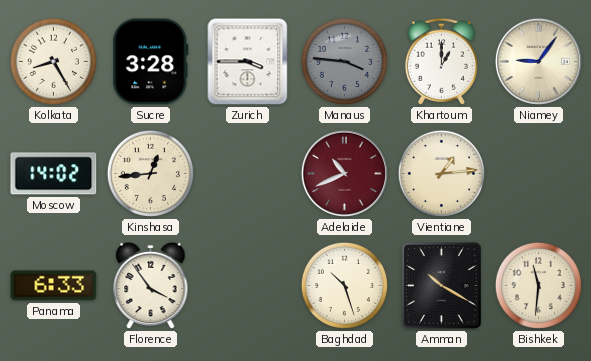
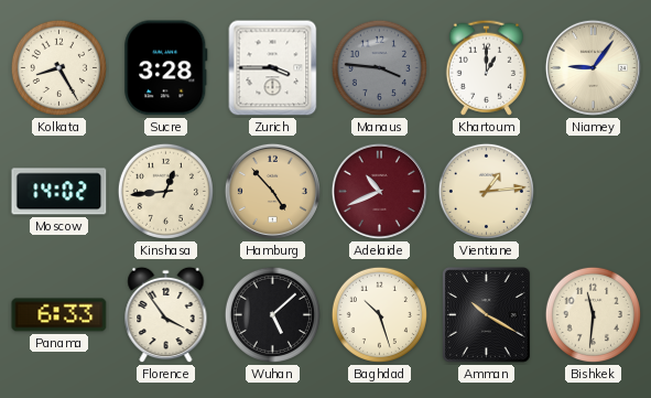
Hamburg: none -> 4:53 (272, 191)
Wuhan: none -> 5:08 (272, 314)
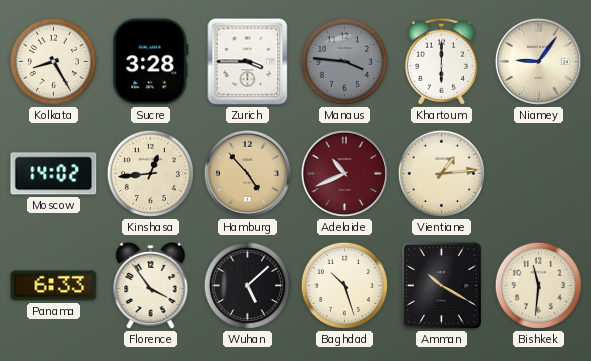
Khartoum: 1:00 -> 6:00 (441, 61)
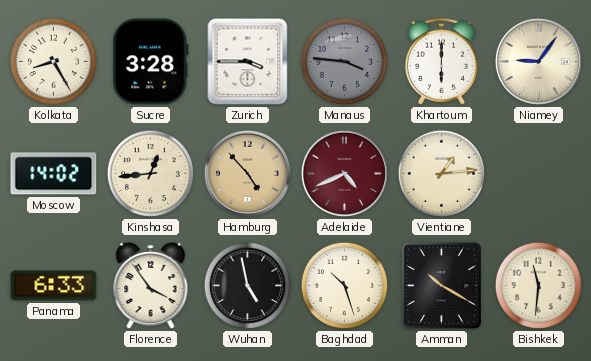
Adelaide: 10:41 -> 4:41 (344, 173)
Wuhan: 5:08 -> 4:58 (247, 285)
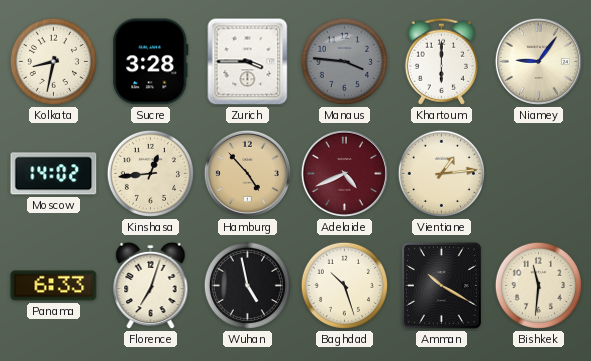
Kolkata: 8:25 -> 8:32 (53, 61)
Florence: 3:54 -> 7:03 (151, 286)
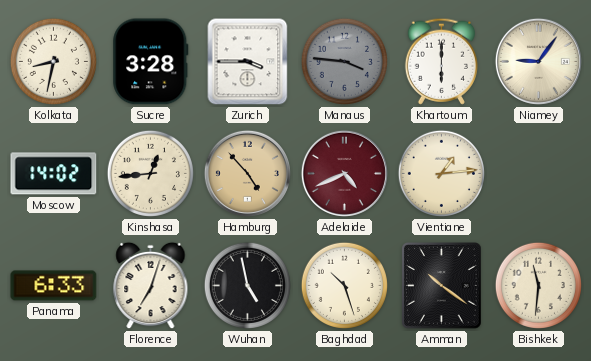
Amman: 10:20 -> 10:21 (442, 286)
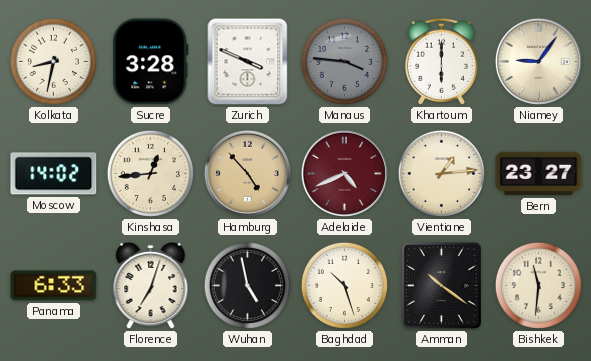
Zurich: 3:45 -> 3:49 (248, 62)
Bern: none -> 23:27 (539, 174)
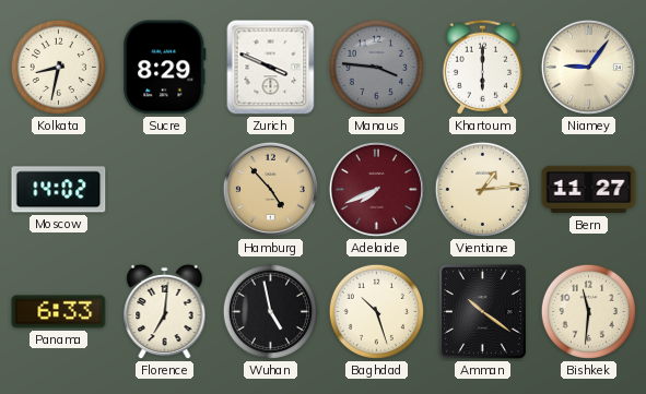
Sucre: 3:28 -> 8:29 (165, 68)
Kinshasa: 12:44 -> none (150, 173)
Adelaide: 4:41 -> 7:41 (376, 189)
Bern: 23:27 -> 11:27 (589, 190)
Florence: 7:03 -> 7:01 (165, 312)
